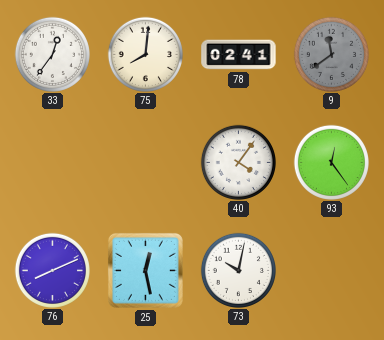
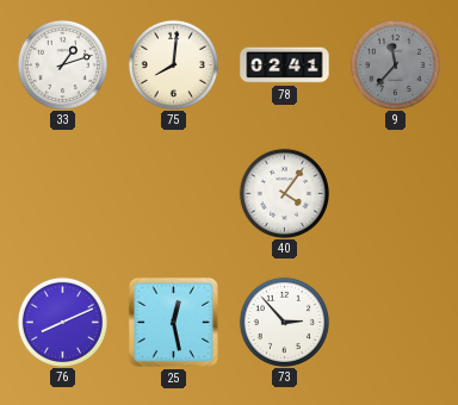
33: 12:36 -> 1:12 (62, 64)
9: 11:39 -> 11:37 (395, 64)
93: 12:24 -> none (331, 162)
73: 10:02 -> 2:53 (284, 322)
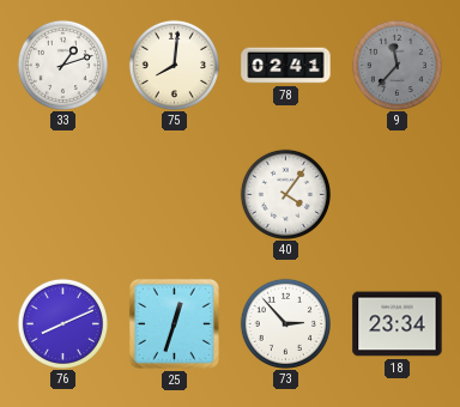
25: 12:28 -> 12:33 (174, 323)
18: none -> 23:34 (398, 324)
